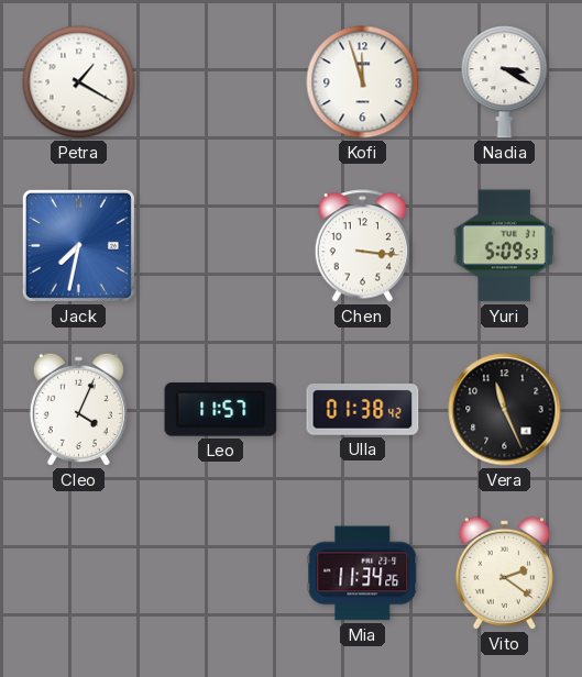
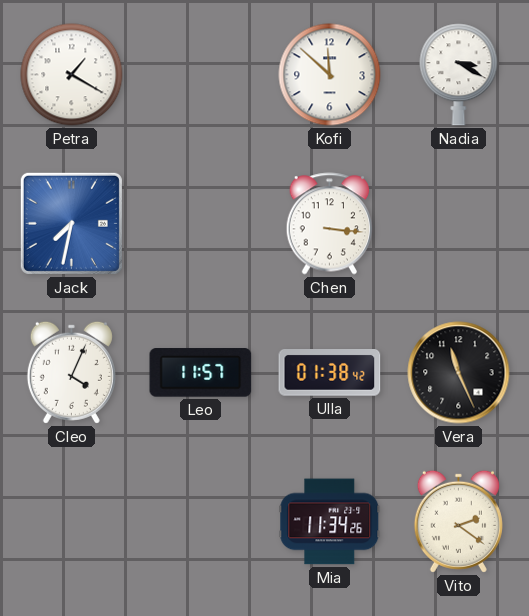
Kofi: 11:57 -> 11:52 (330, 75)
Yuri: 5:09 -> none (504, 246)
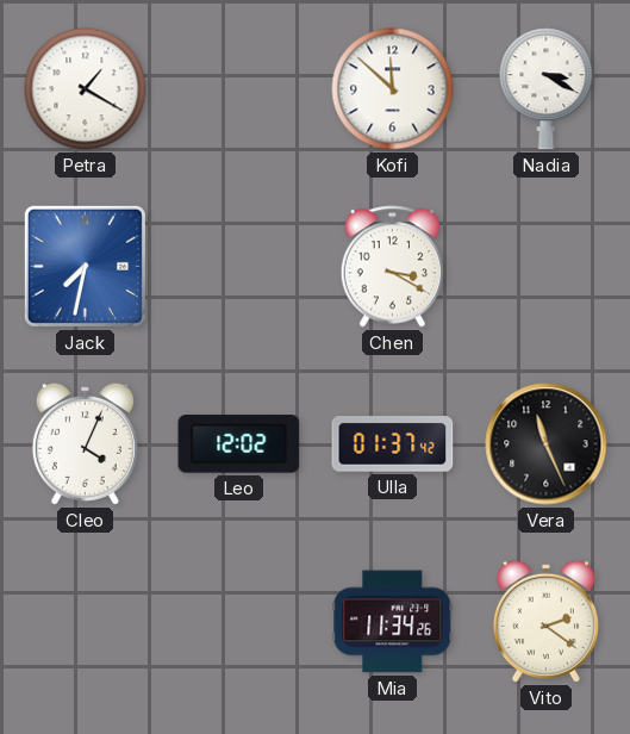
Chen: 3:16 -> 3:20 (393, 267)
Leo: 11:57 -> 12:02 (239, 444)
Ulla: 01:38 -> 01:37 (393, 444)
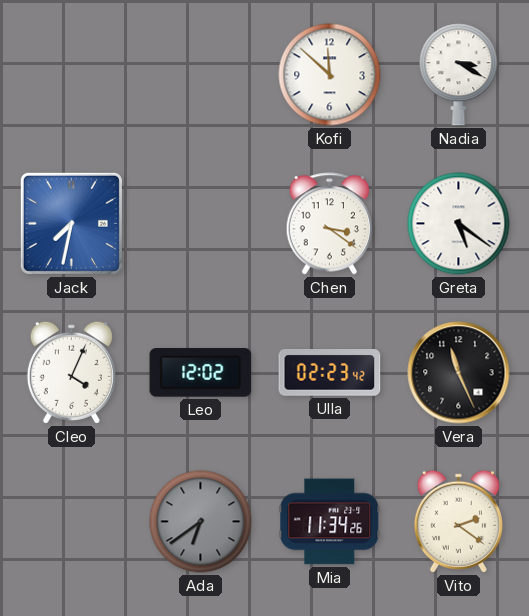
Petra: 1:20 -> none (86, 89)
Chen: 3:20 -> 3:21 (330, 224)
Greta: none -> 5:21 (459, 224)
Ulla: 01:37 -> 02:23 (330, 373)
Ada: none -> 6:39 (201, 522)
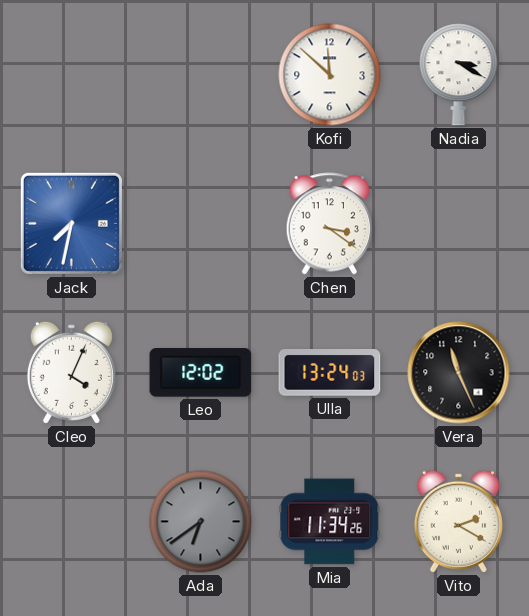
Greta: 5:21 -> none (459, 224)
Ulla: 02:23 -> 13:24 (330, 373)
Vito: 2:21 -> 2:20 (458, 521)
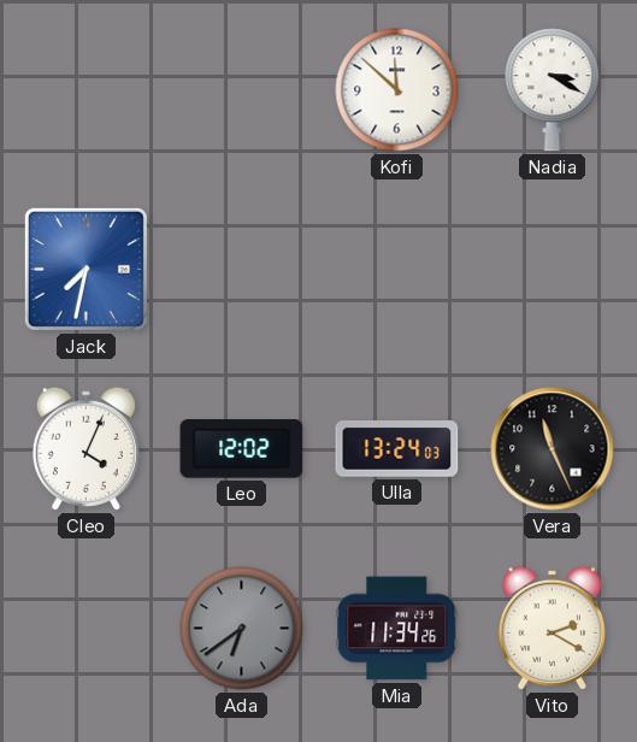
Chen: 3:21 -> none (330, 224)
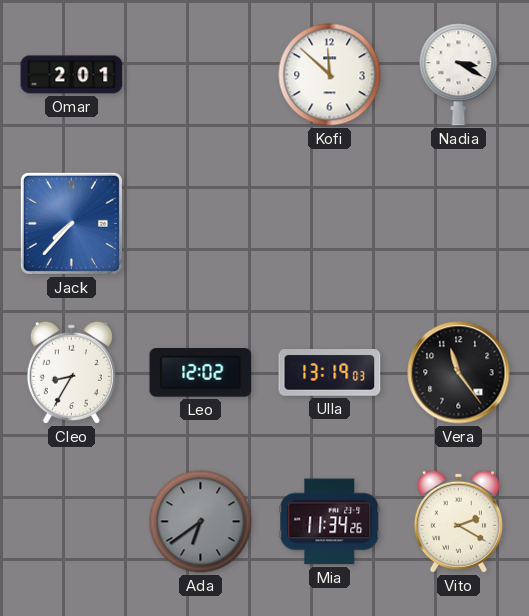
Omar: none -> 2:01 (72, 75)
Jack: 7:32 -> 7:37 (71, 223)
Cleo: 4:04 -> 8:35 (71, 372)
Ulla: 13:24 -> 13:19 (330, 373)
Vera: 11:26 -> 11:24 (459, 373)
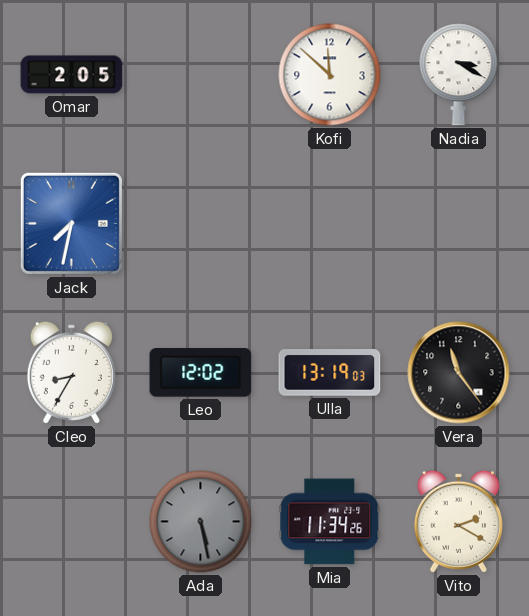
Omar: 2:01 -> 2:05 (72, 75)
Jack: 7:37 -> 7:32 (71, 223)
Ada: 6:39 -> 5:28 (201, 522)
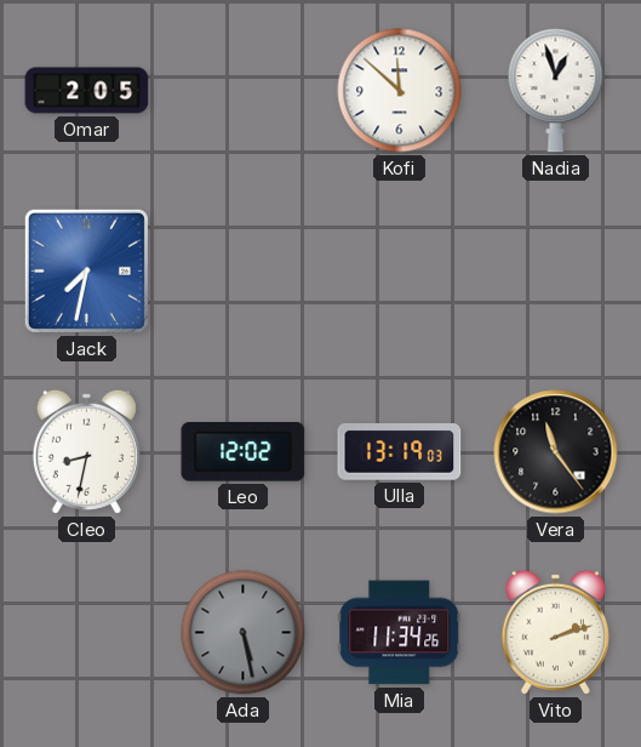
Nadia: 3:20 -> 12:57 (556, 91)
Cleo: 8:35 -> 8:32 (86, 451)
Vito: 2:20 -> 2:12 (555, 632)
